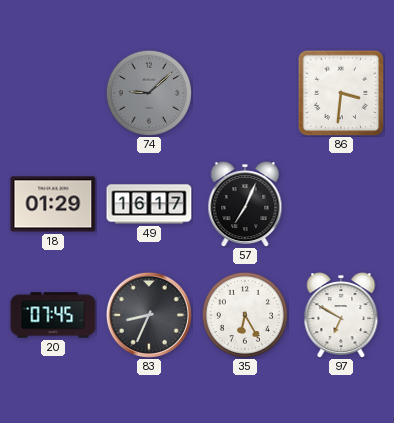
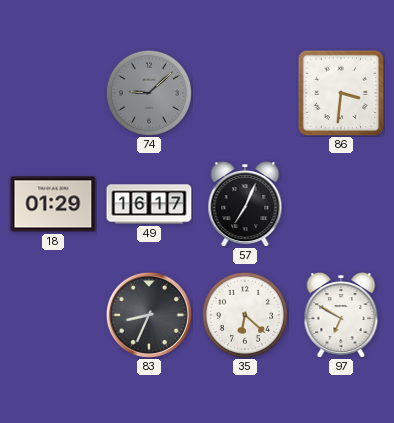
20: 07:45 -> none (53, 315)
35: 6:25 -> 6:22 (245, 315)
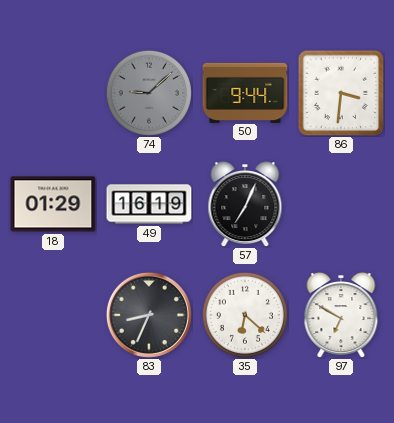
50: none -> 9:44 (245, 92)
49: 16:17 -> 16:19 (149, 204)
